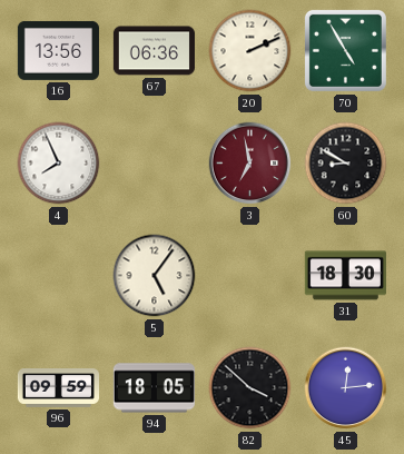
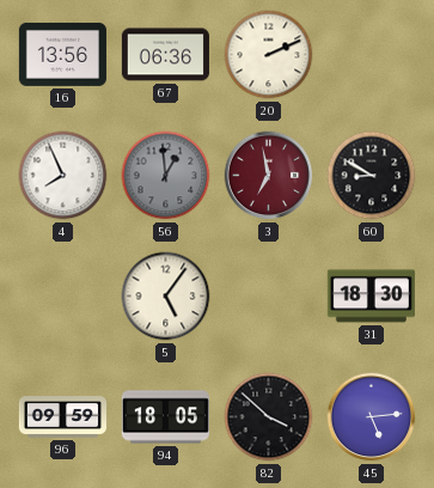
70: 4:55 -> none (345, 50)
56: none -> 12:59 (166, 176)
45: 12:14 -> 5:14 (372, 417)
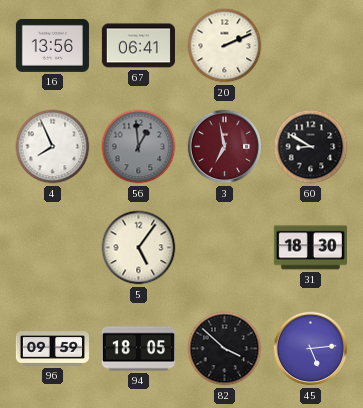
67: 06:36 -> 06:41 (138, 46)
